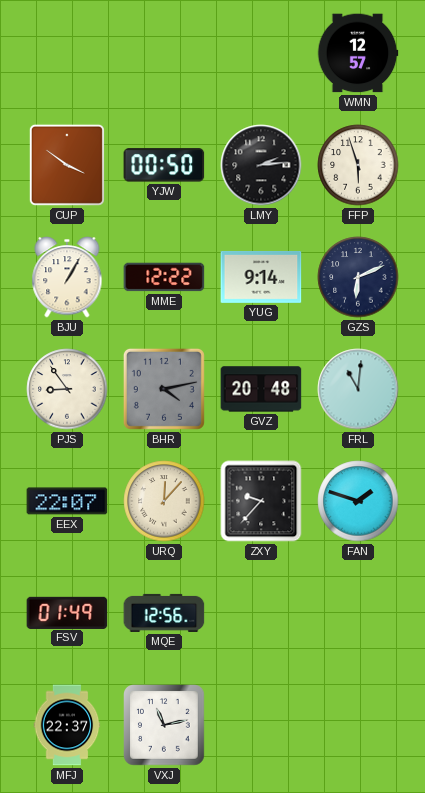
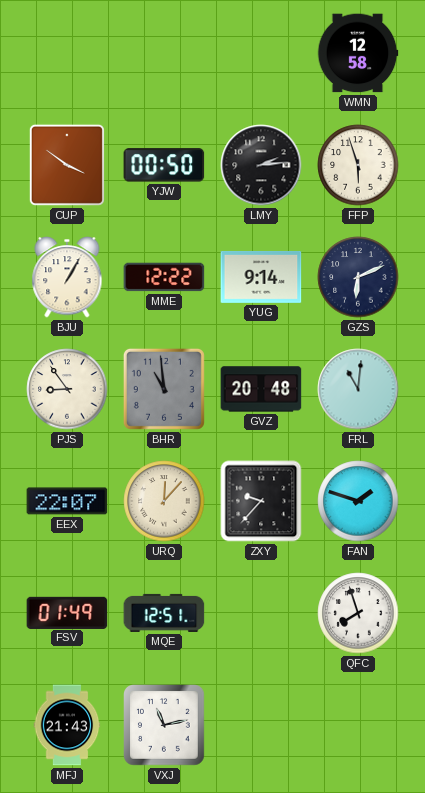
WMN: 12:57 -> 12:58 (358, 53)
BHR: 4:13 -> 10:59 (164, 389)
MQE: 12:56 -> 12:51 (164, 613)
QFC: none -> 7:57 (358, 613)
MFJ: 22:37 -> 21:43 (67, 725)
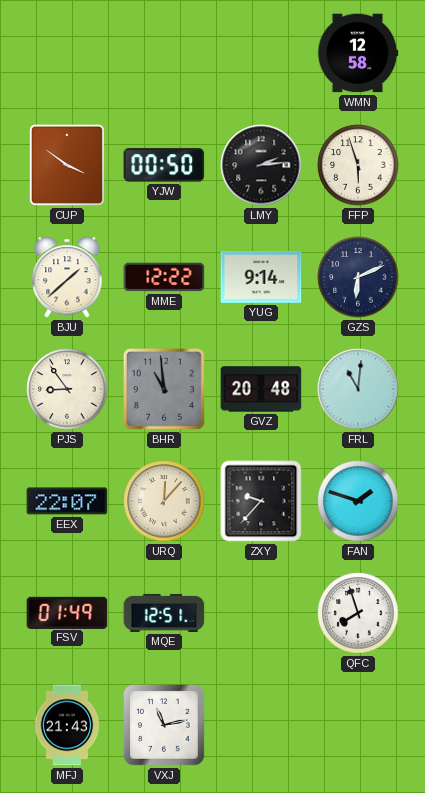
BJU: 1:05 -> 1:38 (67, 277)
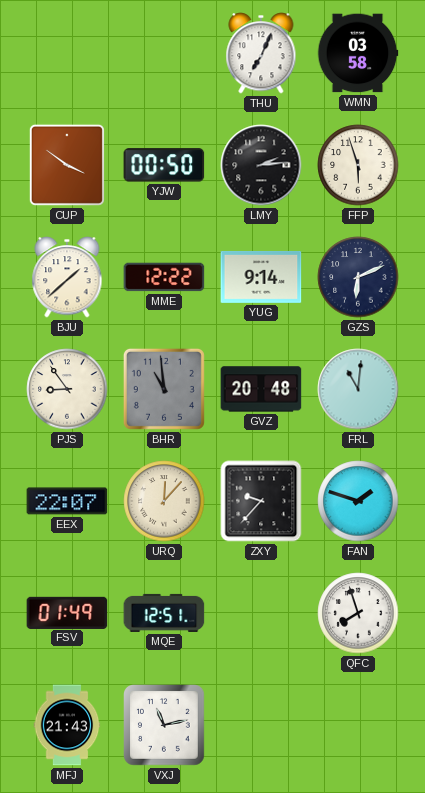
THU: none -> 7:04 (261, 53)
WMN: 12:58 -> 03:58 (358, 53)
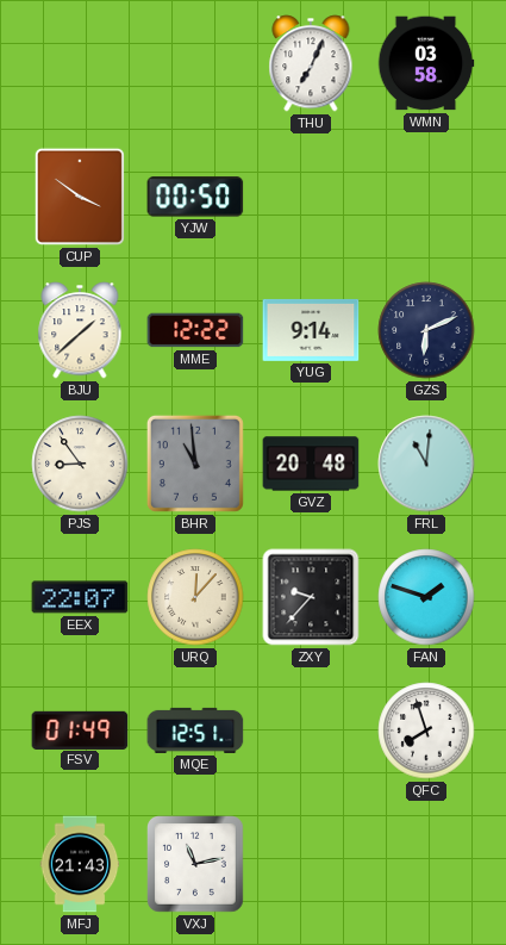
LMY: 2:14 -> none (261, 165)
FFP: 5:57 -> none (358, 165)
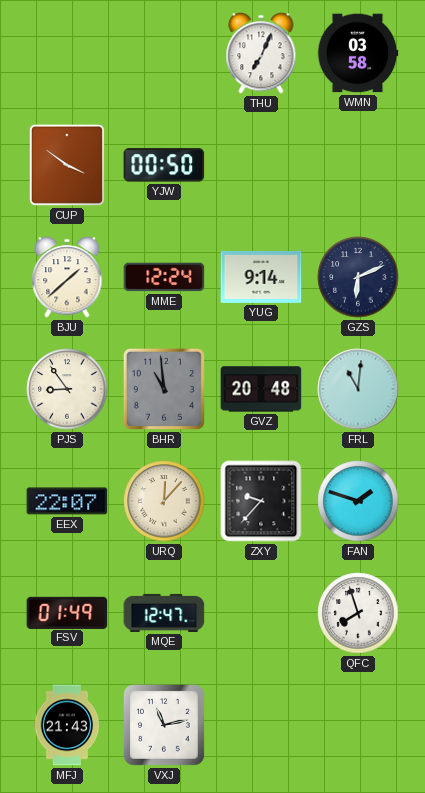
MME: 12:22 -> 12:24 (164, 277)
MQE: 12:51 -> 12:47 (164, 613)
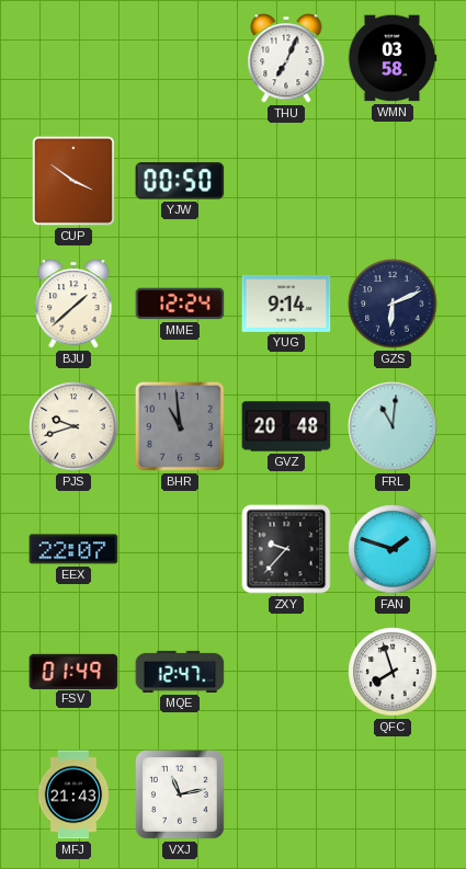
PJS: 8:54 -> 9:42 (73, 426)
URQ: 12:07 -> none (164, 501)
